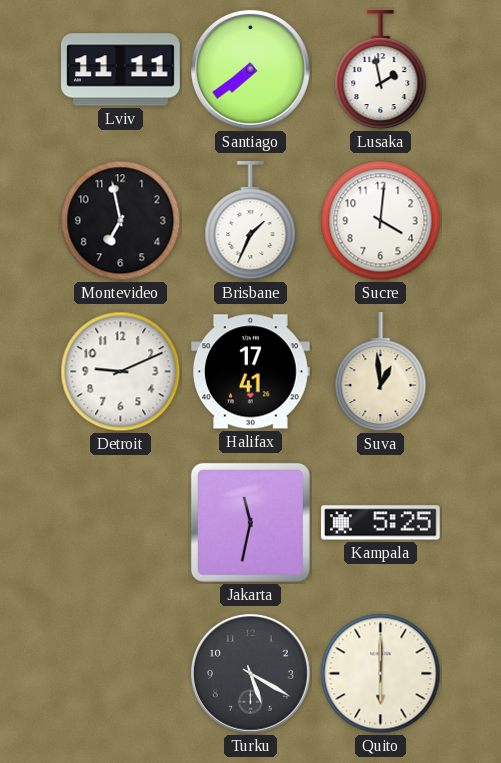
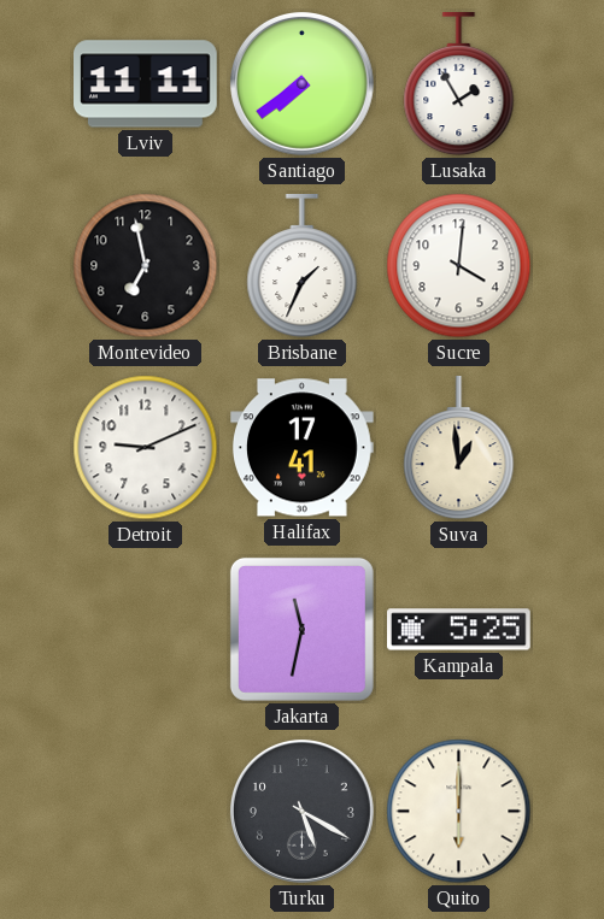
Lusaka: 1:58 -> 1:55 (459, 86)
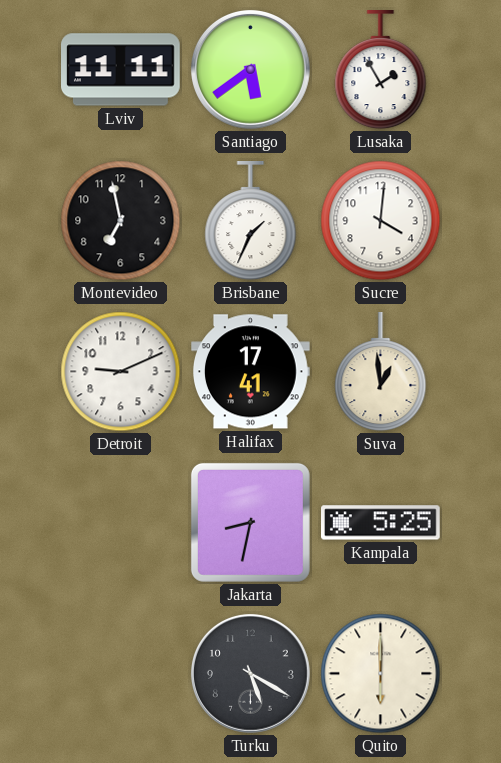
Santiago: 7:39 -> 5:39 (250, 69)
Jakarta: 11:32 -> 8:32 (250, 522)
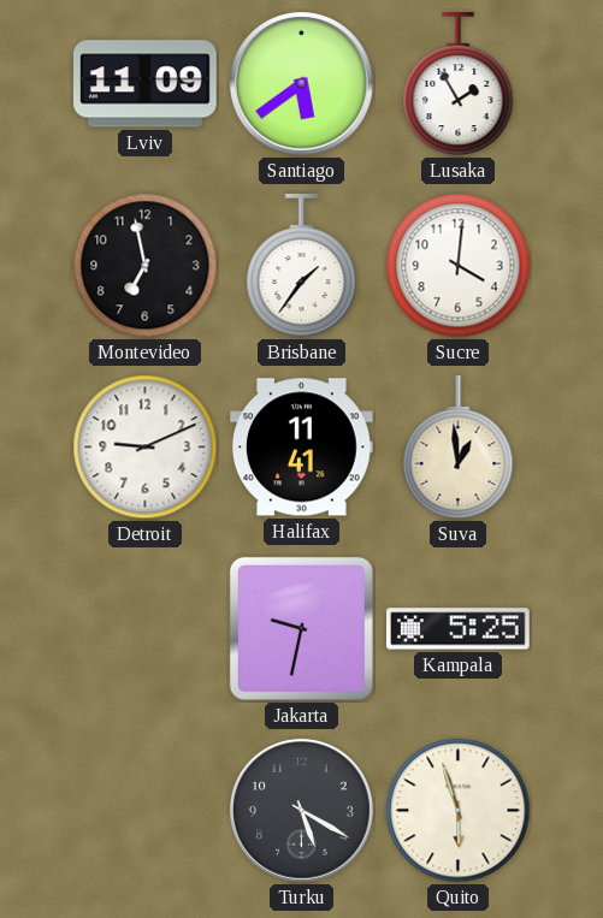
Lviv: 11:11 -> 11:09 (146, 84)
Brisbane: 1:34 -> 1:36 (302, 267)
Halifax: 17:41 -> 11:41 (302, 448)
Jakarta: 8:32 -> 9:32 (301, 628)
Quito: 6:00 -> 5:57 (459, 811)
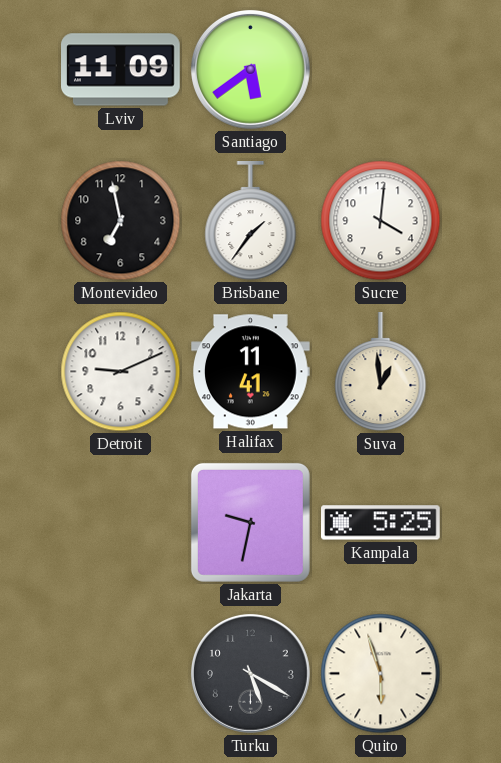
Lusaka: 1:55 -> none (459, 85)
